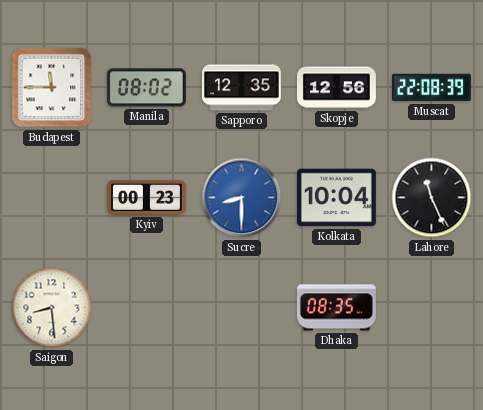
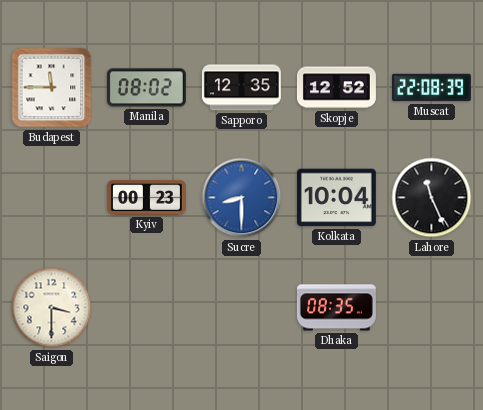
Skopje: 12:56 -> 12:52 (336, 88)
Saigon: 8:29 -> 3:30 (52, 308)
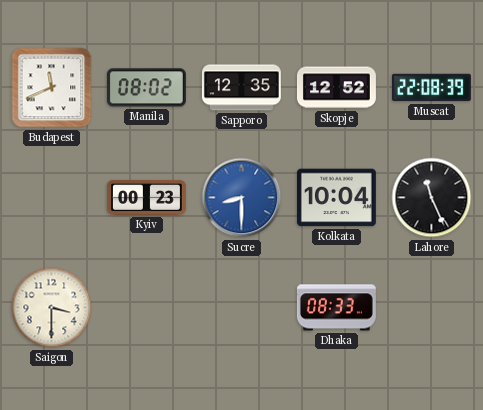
Budapest: 11:45 -> 11:41 (52, 88)
Dhaka: 08:35 -> 08:33 (336, 308)
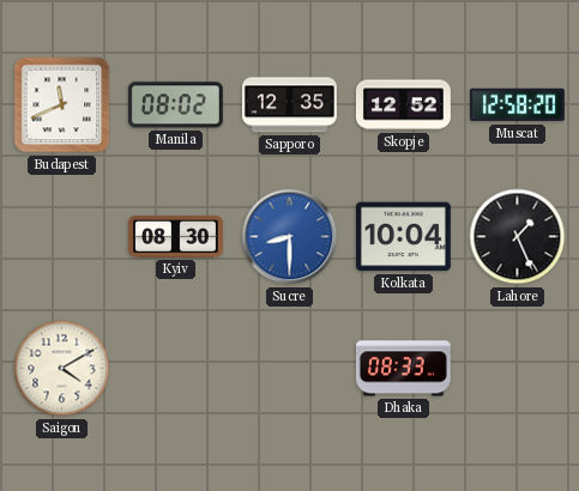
Muscat: 22:08 -> 12:58 (517, 105)
Kyiv: 00:23 -> 08:30 (175, 236)
Lahore: 11:26 -> 1:26 (518, 237)
Saigon: 3:30 -> 4:10 (62, 369)
